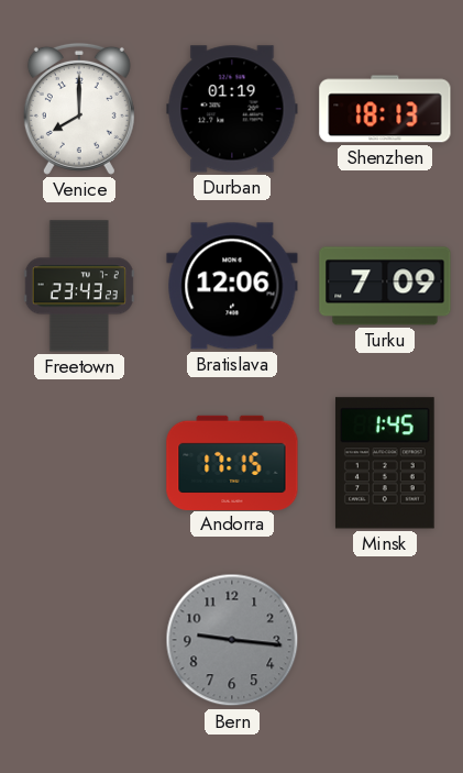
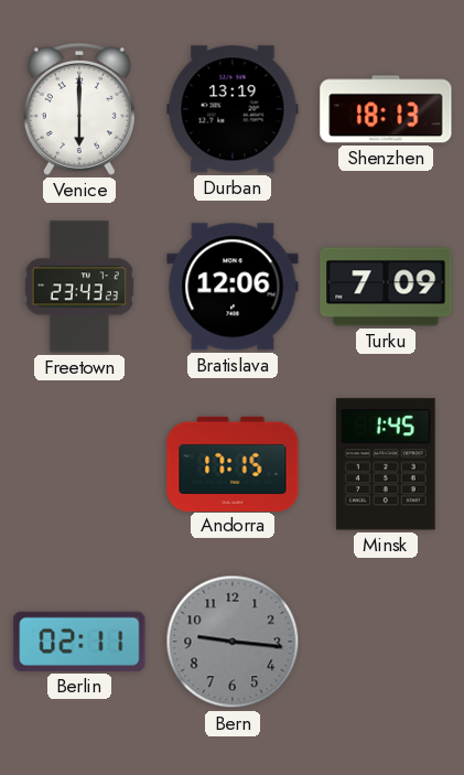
Venice: 8:00 -> 6:00 (79, 109)
Durban: 01:19 -> 13:19 (233, 109)
Berlin: none -> 02:11 (79, 642)
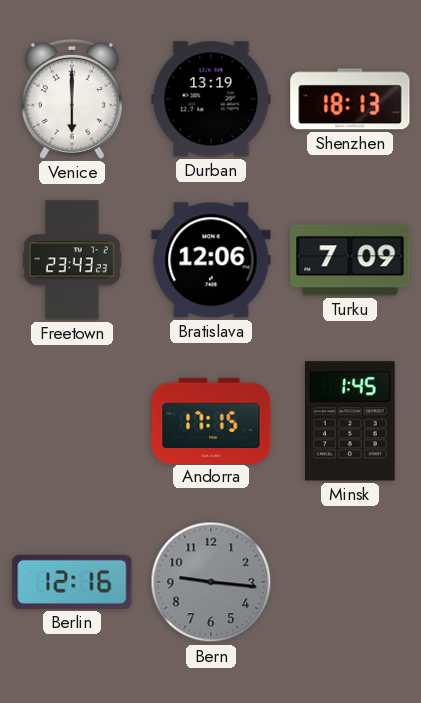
Berlin: 02:11 -> 12:16 (72, 582)
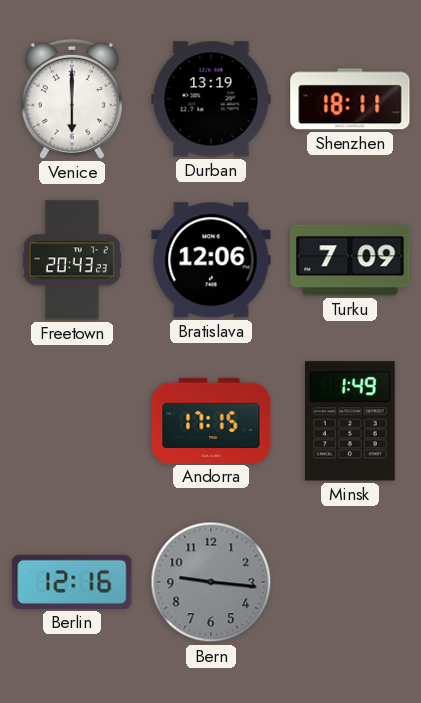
Shenzhen: 18:13 -> 18:11 (350, 99)
Freetown: 23:43 -> 20:43 (72, 260)
Minsk: 1:45 -> 1:49 (350, 421)
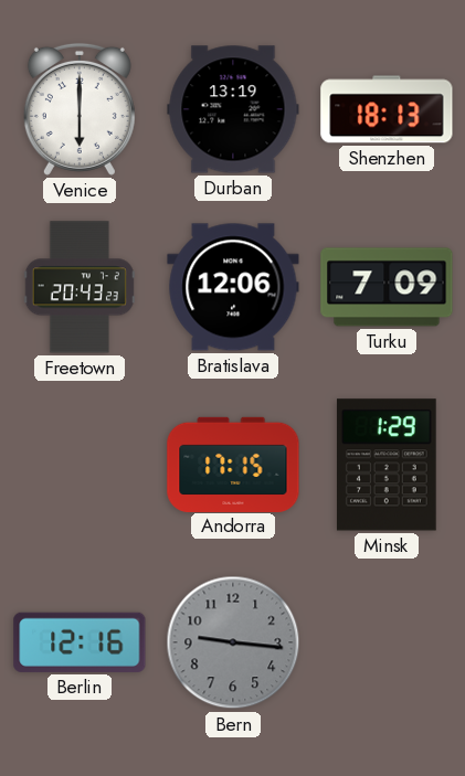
Shenzhen: 18:11 -> 18:13 (387, 109)
Minsk: 1:49 -> 1:29 (387, 465)
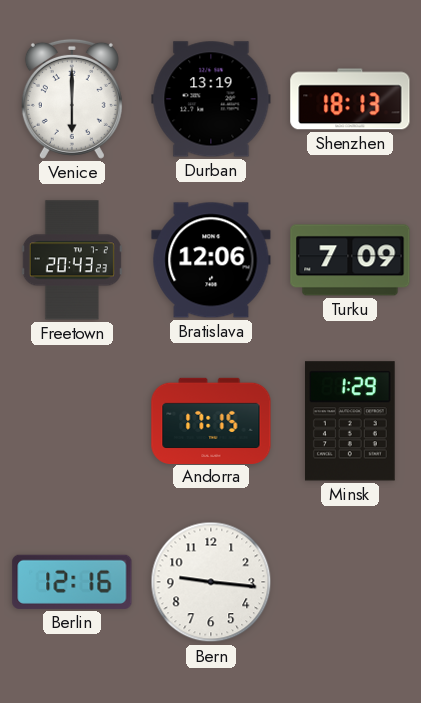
Bern dial: grey -> white (211, 582)
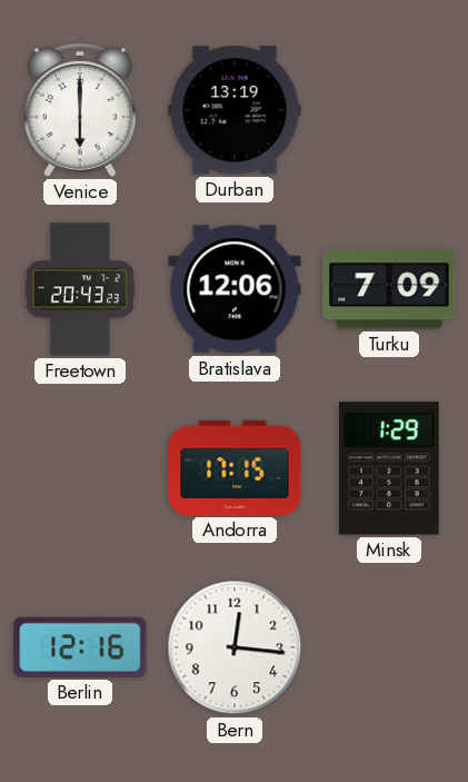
Shenzhen: 18:13 -> none (350, 99)
Bern: 9:16 -> 12:16 (235, 647)
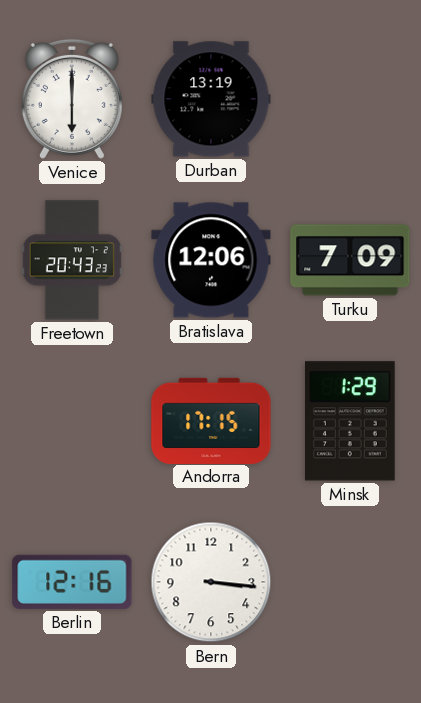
Bern: 12:16 -> 3:16 (211, 582)
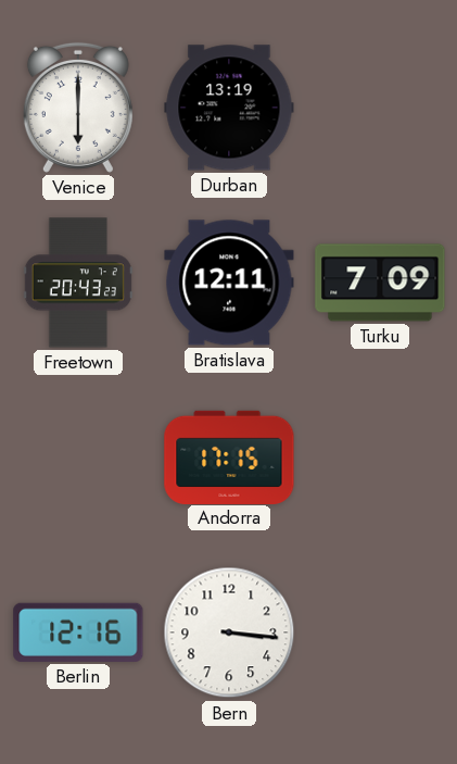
Bratislava: 12:06 -> 12:11 (229, 283)
Minsk: 1:29 -> none (350, 421)
